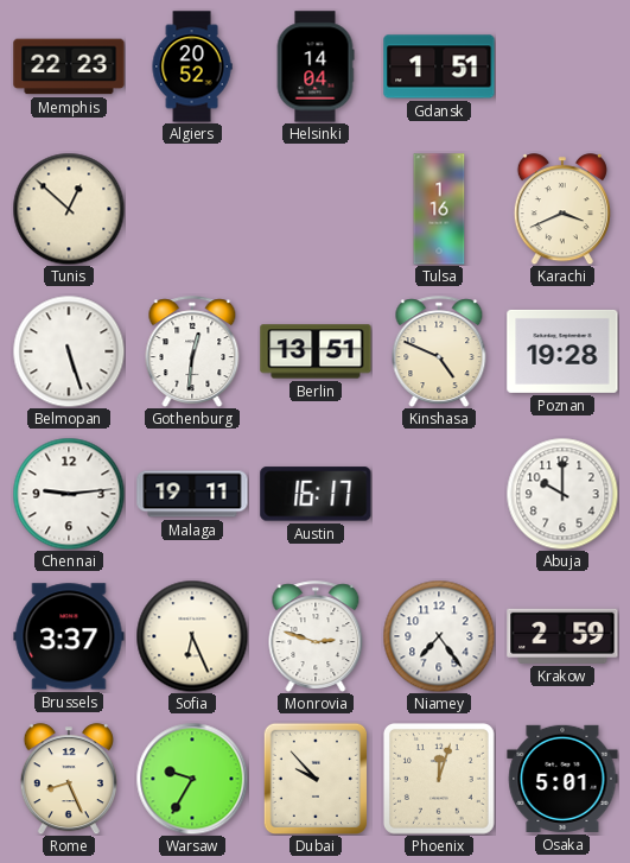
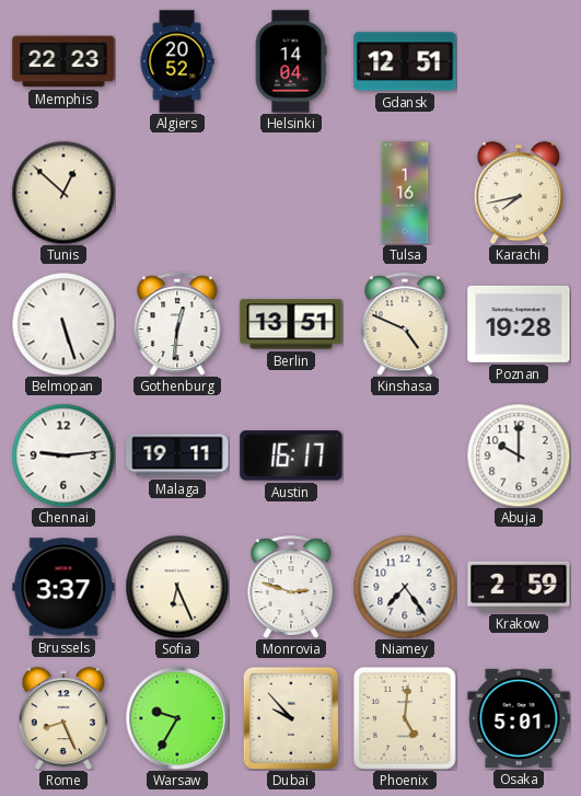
Gdansk: 1:51 -> 12:51 (405, 61)
Karachi: 3:41 -> 7:43 (519, 193)
Phoenix: 12:03 -> 5:01 (405, 718)
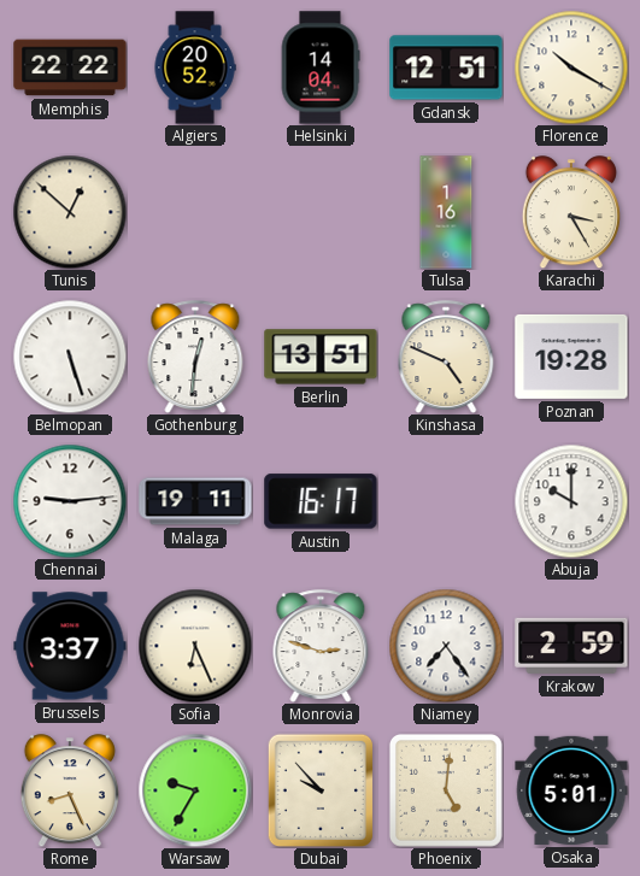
Memphis: 22:23 -> 22:22 (70, 67)
Florence: none -> 10:20 (571, 67)
Karachi: 7:43 -> 3:25 (571, 212)
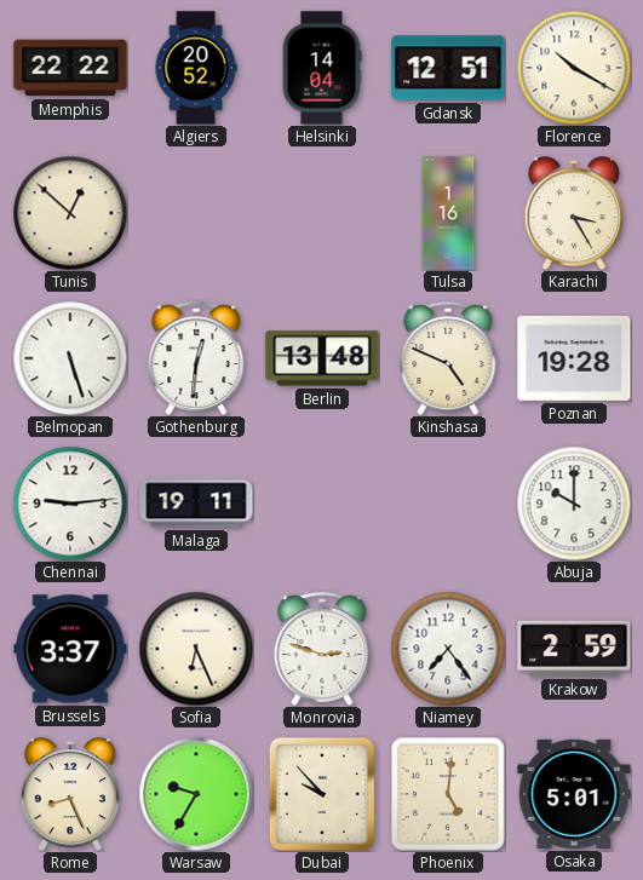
Berlin: 13:51 -> 13:48 (322, 358)
Austin: 16:17 -> none (321, 501)
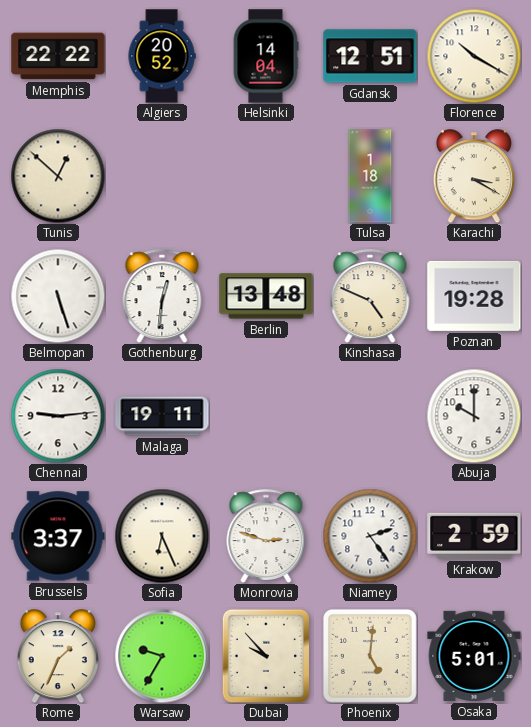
Tulsa: 1:16 -> 1:18 (370, 176)
Karachi: 3:25 -> 3:20 (474, 176)
Niamey: 7:24 -> 2:24 (370, 536)
Rome: 8:26 -> 1:34 (58, 656)
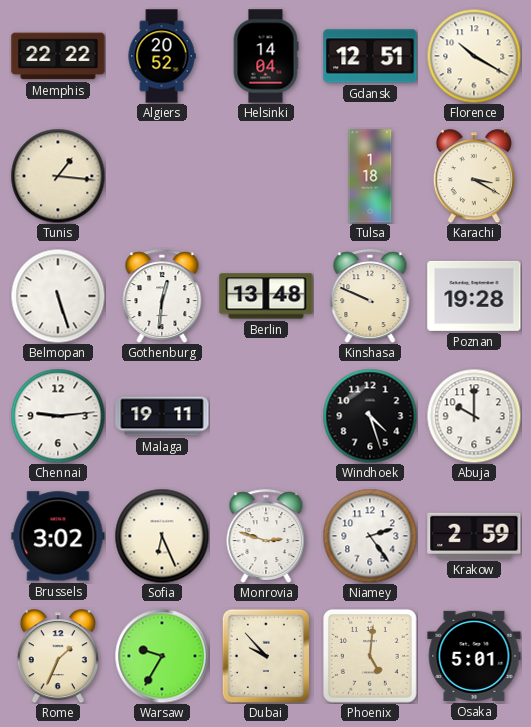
Tunis: 12:52 -> 1:16 (58, 176)
Kinshasa: 4:49 -> 9:49 (370, 296)
Windhoek: none -> 4:27 (370, 416)
Brussels: 3:37 -> 3:02 (58, 536)
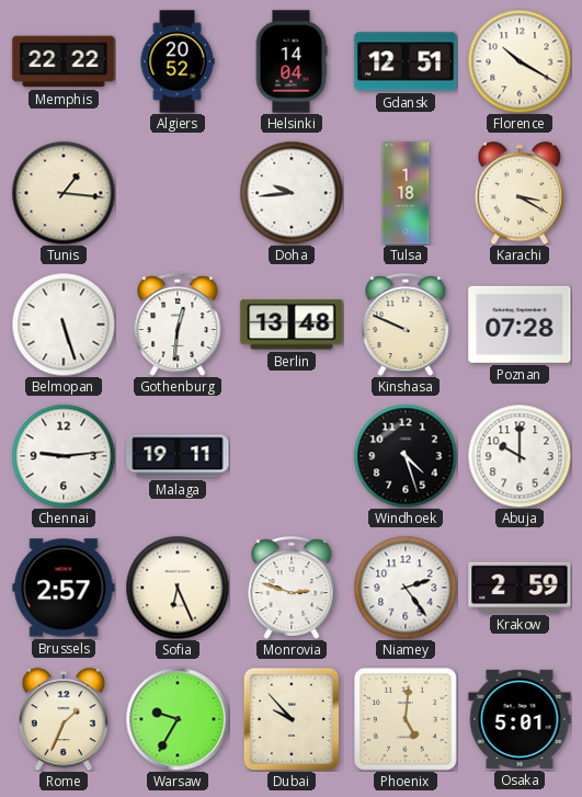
Doha: none -> 9:44 (292, 193)
Poznan: 19:28 -> 07:28 (520, 325)
Brussels: 3:02 -> 2:57 (64, 588)
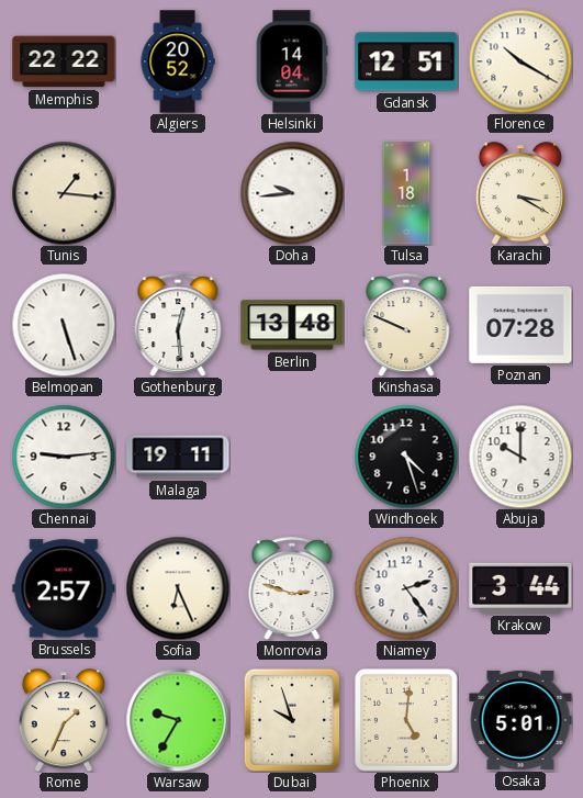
Gothenburg: 12:31 -> 12:29 (178, 325)
Krakow: 2:59 -> 3:44 (520, 588)
Dubai: 9:53 -> 9:57 (291, 719)
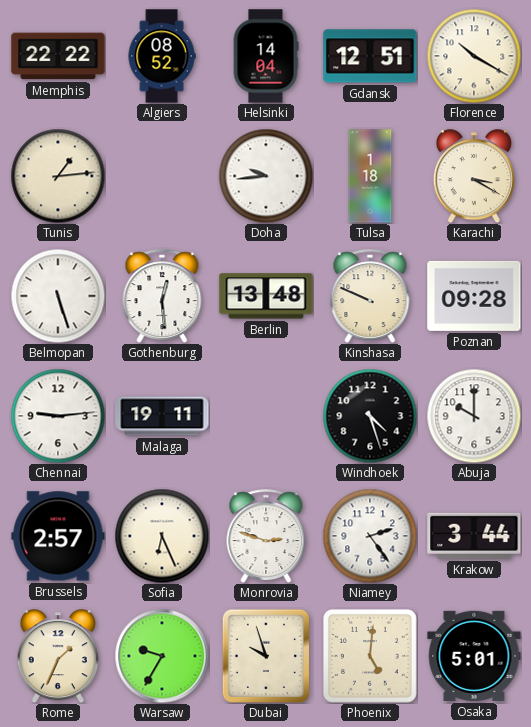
Algiers: 20:52 -> 08:52 (162, 56)
Tunis: 1:16 -> 1:14 (58, 176)
Poznan: 07:28 -> 09:28 (474, 296)
